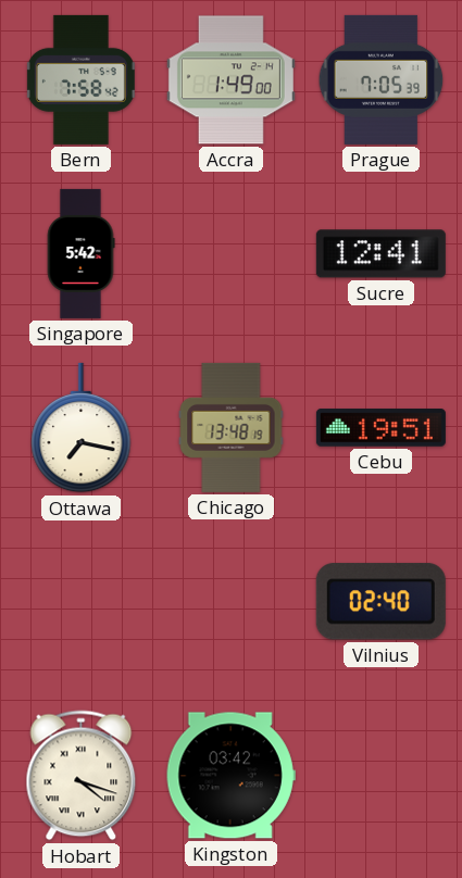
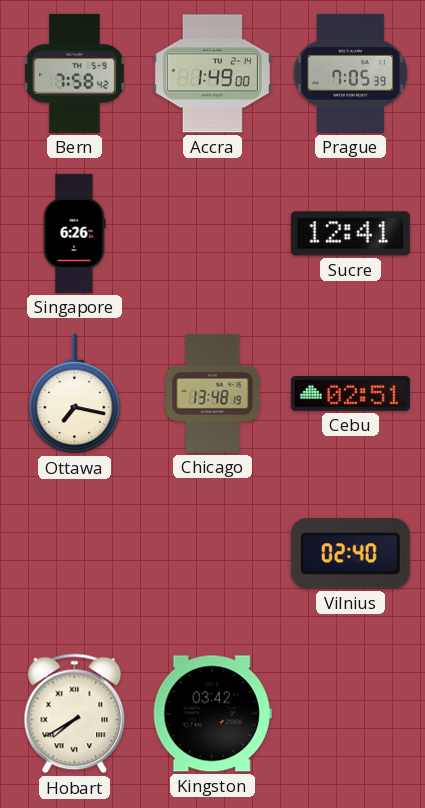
Singapore: 5:42 -> 6:26 (74, 233)
Cebu: 19:51 -> 02:51 (350, 394)
Hobart: 4:18 -> 7:40 (75, 714)
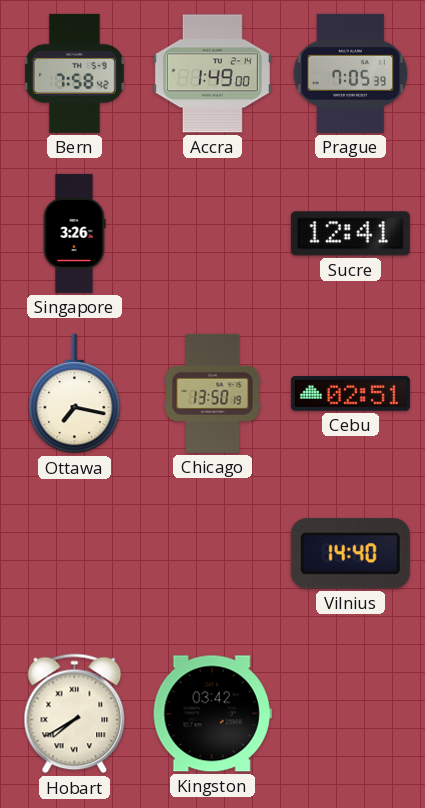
Singapore: 6:26 -> 3:26 (74, 233)
Chicago: 13:48 -> 13:50 (213, 393)
Vilnius: 02:40 -> 14:40 (350, 554)
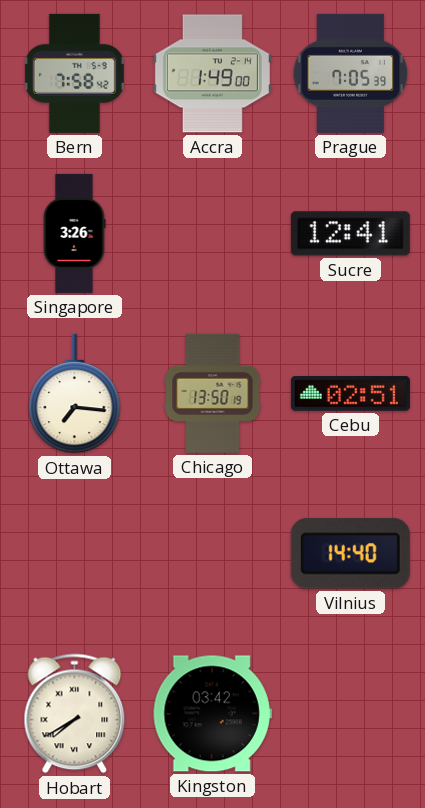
Ottawa: 7:17 -> 7:16 (75, 394)
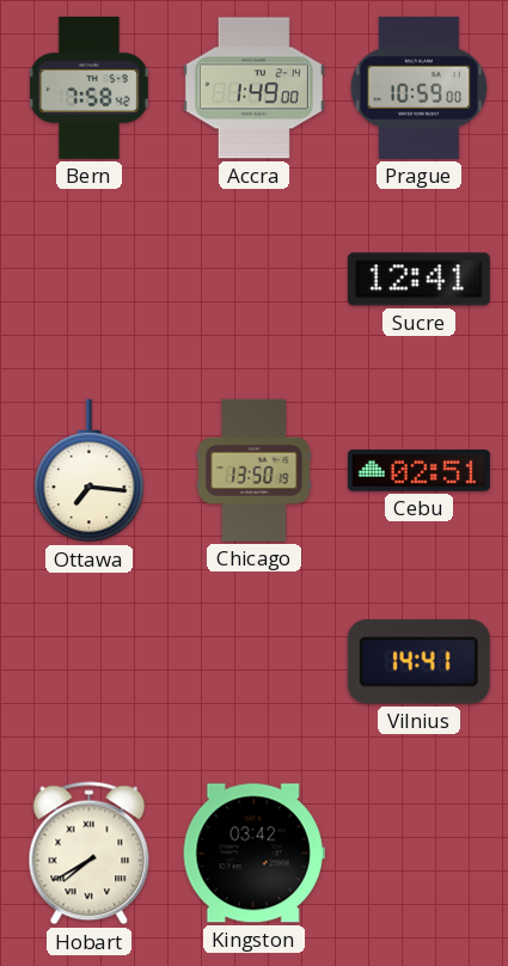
Prague: 7:05 -> 10:59 (420, 87)
Singapore: 3:26 -> none (74, 233)
Vilnius: 14:40 -> 14:41 (418, 662)
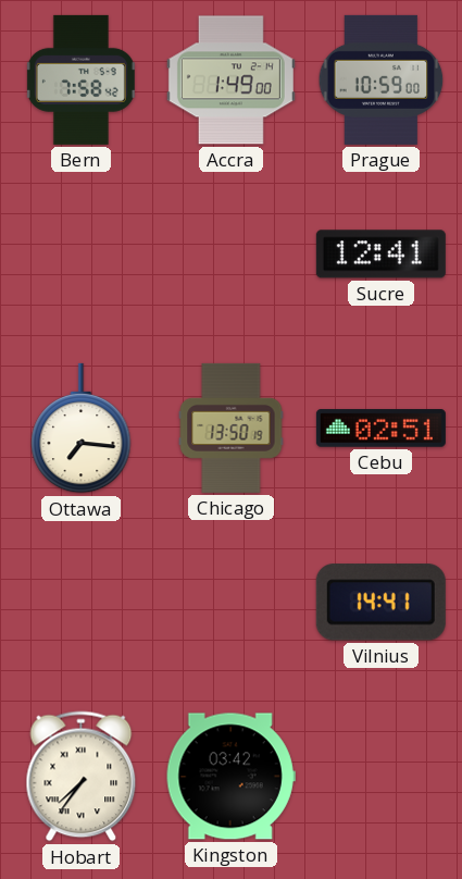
Hobart: 7:40 -> 7:36 (82, 777)
